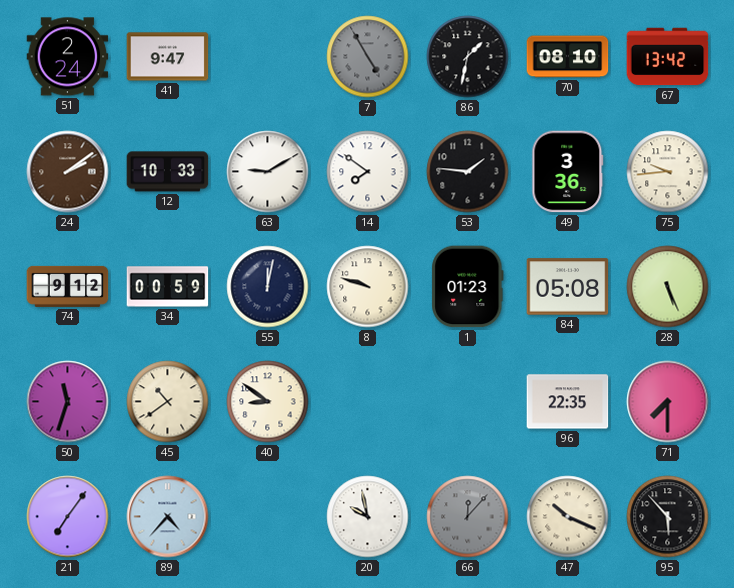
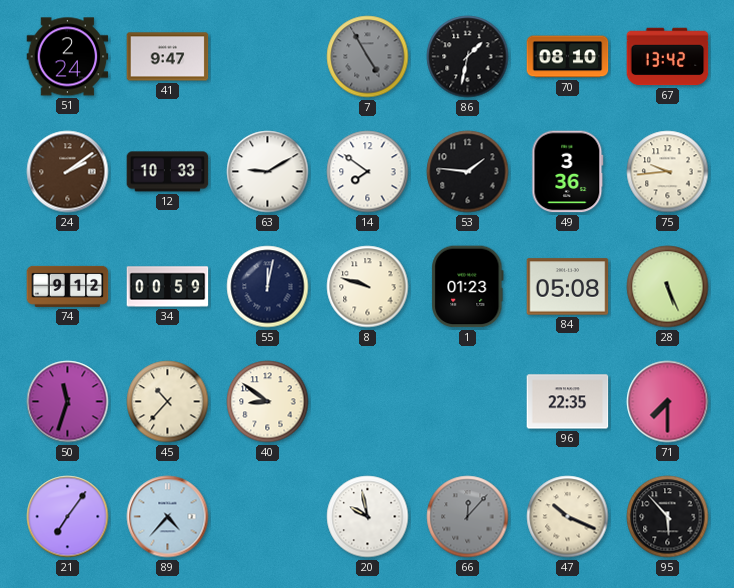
45: 10:39 -> 10:37 (168, 402)
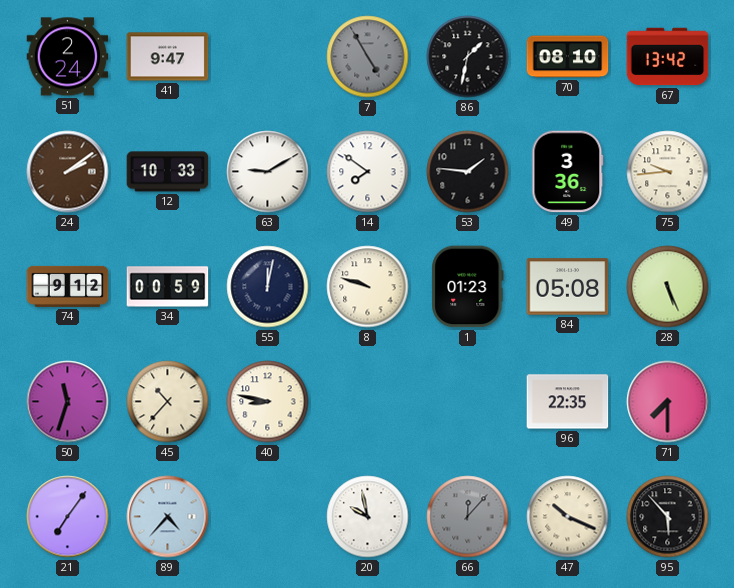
40: 8:51 -> 8:47 (268, 402)
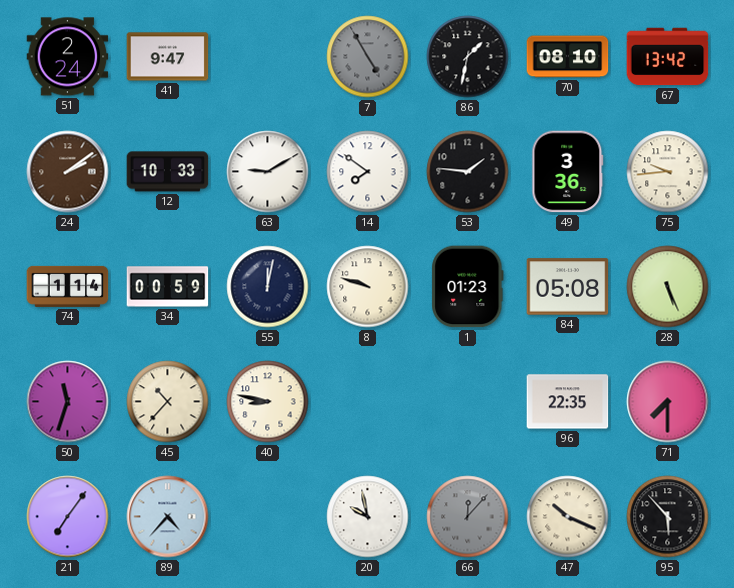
74: 9:12 -> 1:14 (68, 286)
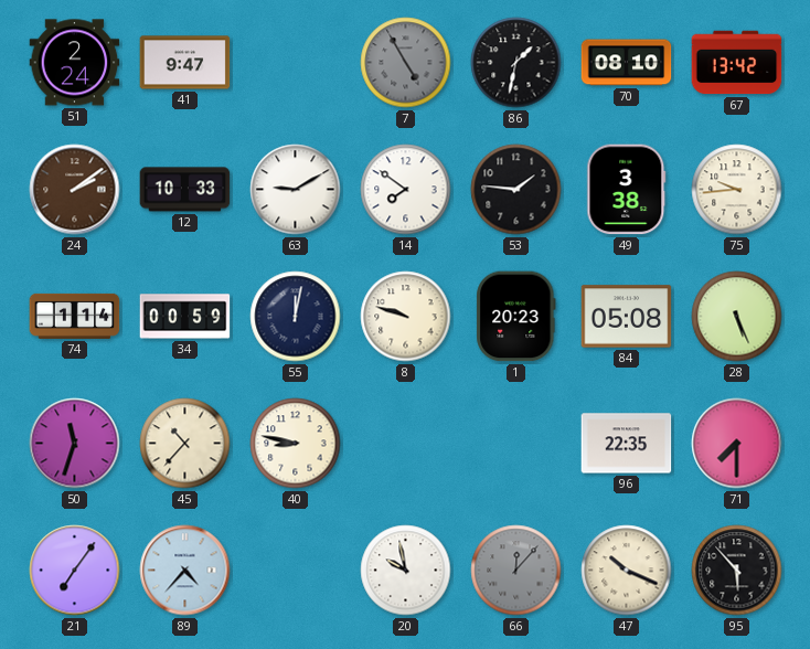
49: 3:36 -> 3:38 (627, 190)
1: 01:23 -> 20:23 (516, 317)
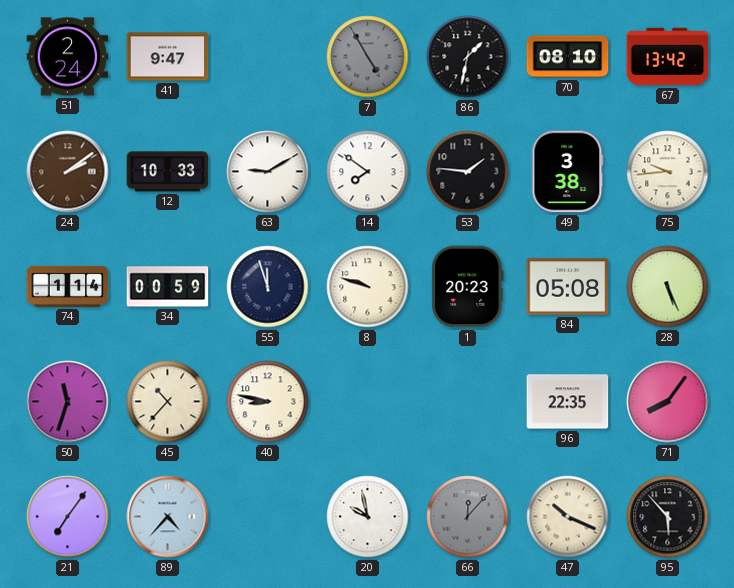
55: 12:02 -> 11:57 (268, 287)
71: 7:30 -> 8:06 (668, 402)
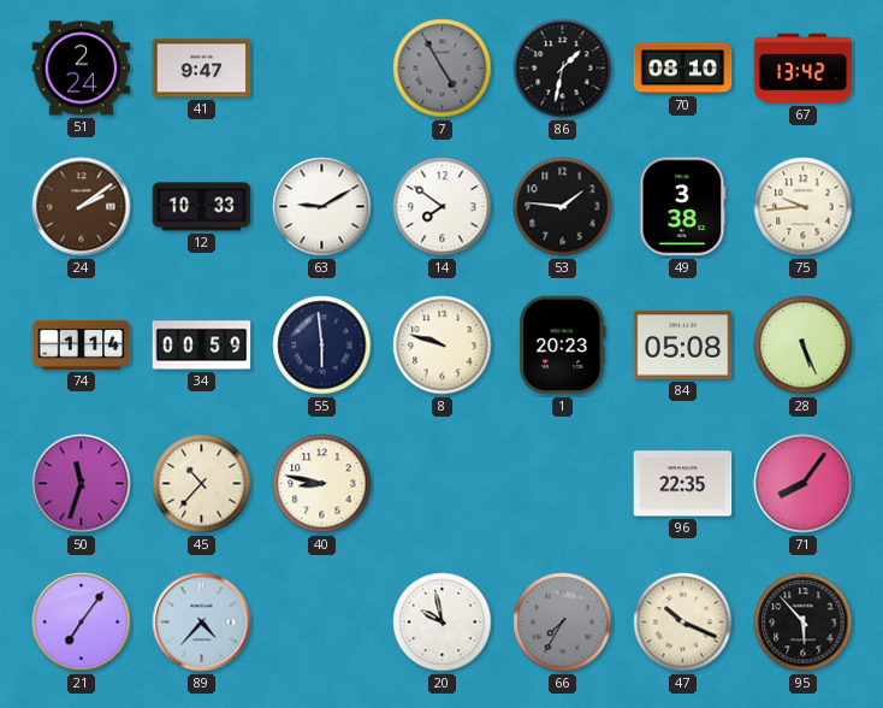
55: 11:57 -> 5:59 (322, 346)
66: 12:07 -> 7:35 (563, 623)
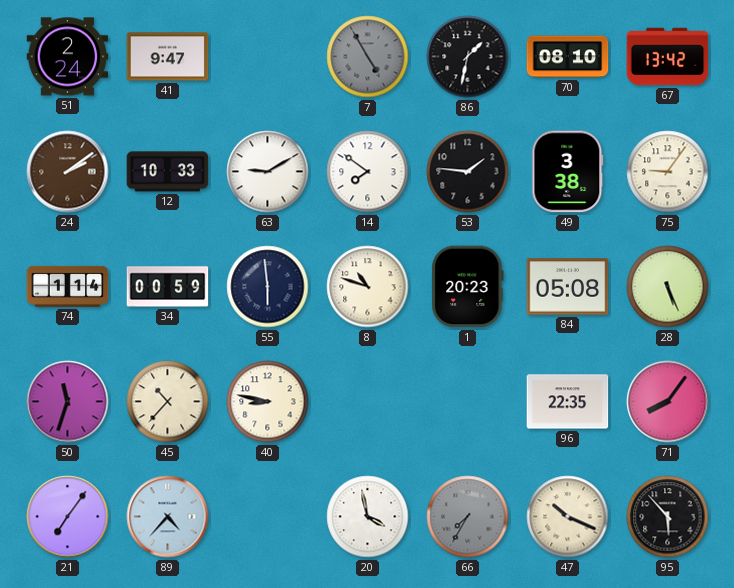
75: 9:44 -> 9:06 (668, 172)
8: 9:48 -> 10:48 (368, 287)
20: 9:58 -> 3:58 (368, 517)
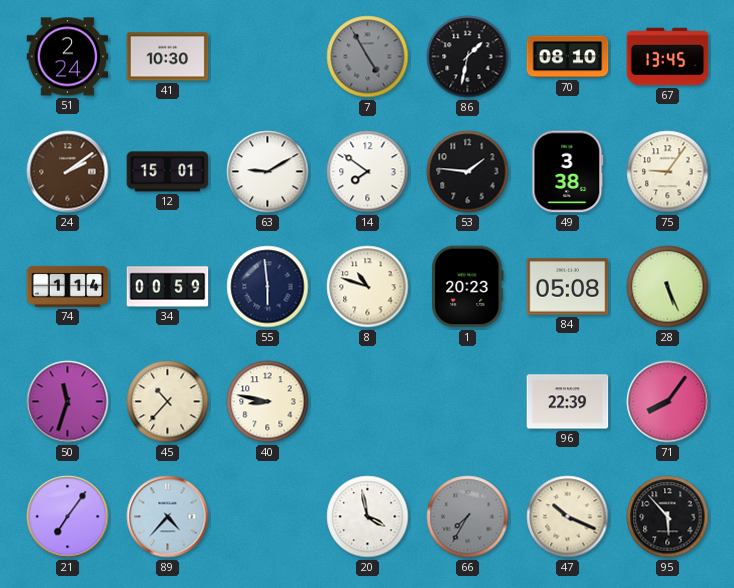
41: 9:47 -> 10:30 (168, 57)
67: 13:42 -> 13:45 (668, 57)
12: 10:33 -> 15:01 (168, 172)
96: 22:35 -> 22:39 (568, 402)
